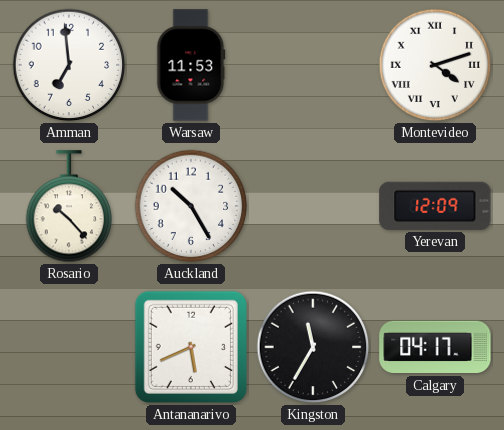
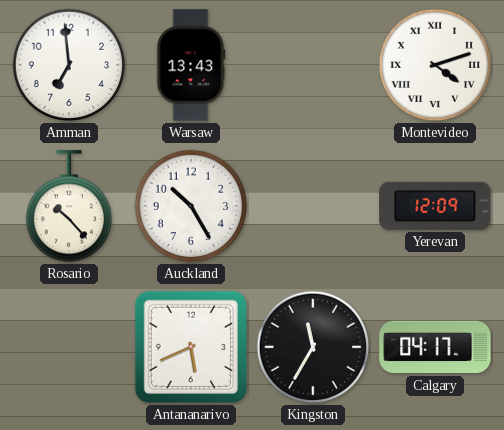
Warsaw: 11:53 -> 13:43 (191, 65)
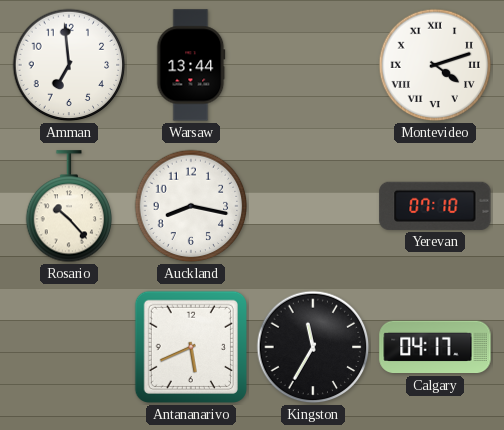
Warsaw: 13:43 -> 13:44 (191, 65)
Auckland: 10:25 -> 8:17 (191, 206)
Yerevan: 12:09 -> 07:10 (435, 206)
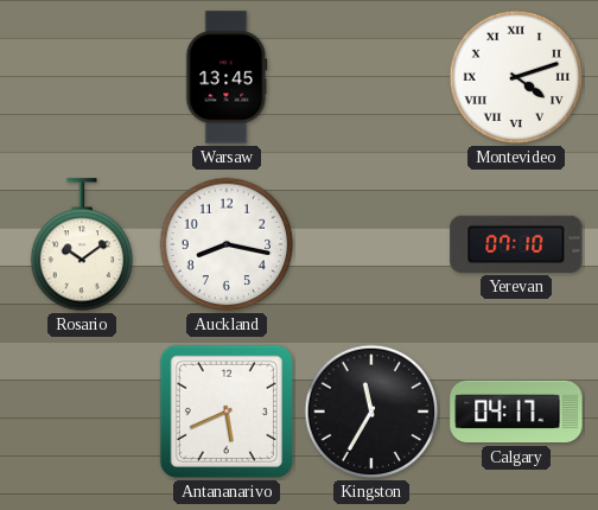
Amman: 6:59 -> none (69, 65)
Warsaw: 13:44 -> 13:45 (227, 77)
Rosario: 10:23 -> 10:09 (82, 246)
